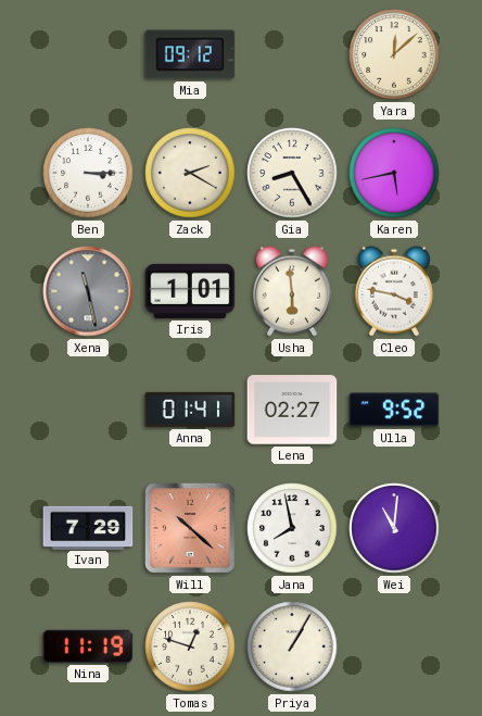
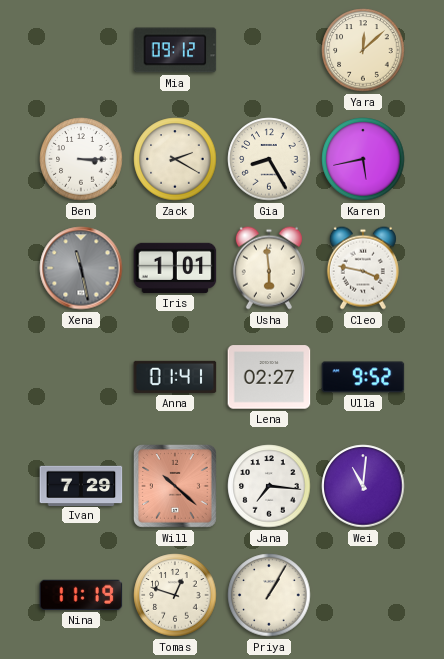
Jana: 7:58 -> 7:16 (269, 486)
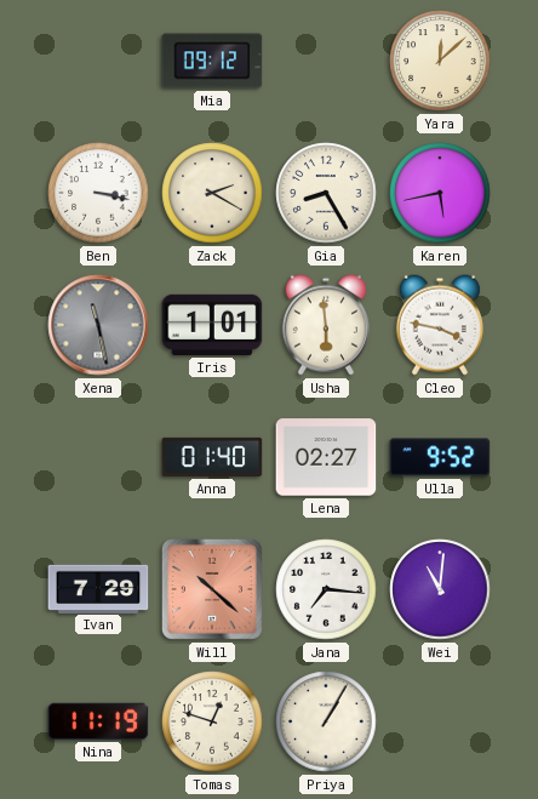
Ben: 3:15 -> 3:17 (98, 193)
Anna: 01:41 -> 01:40 (212, 457)
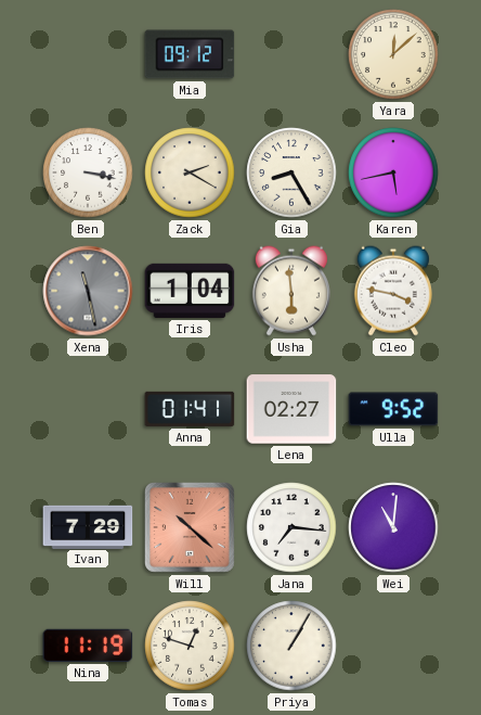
Iris: 1:01 -> 1:04 (190, 291)
Anna: 01:40 -> 01:41 (190, 409)
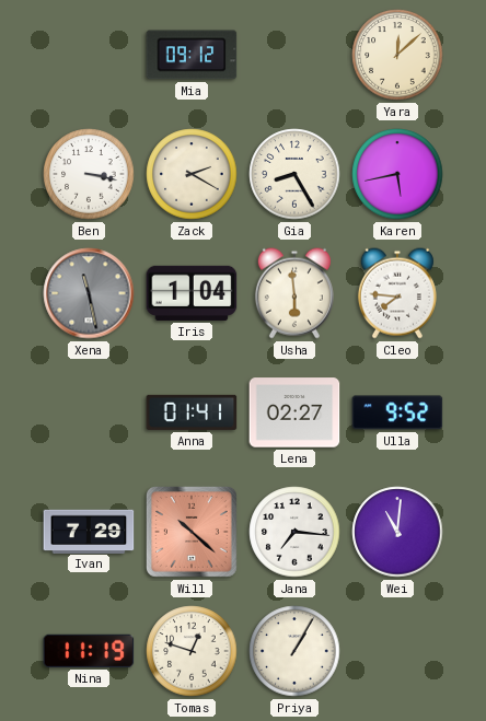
Cleo: 3:47 -> 7:46 (397, 293)
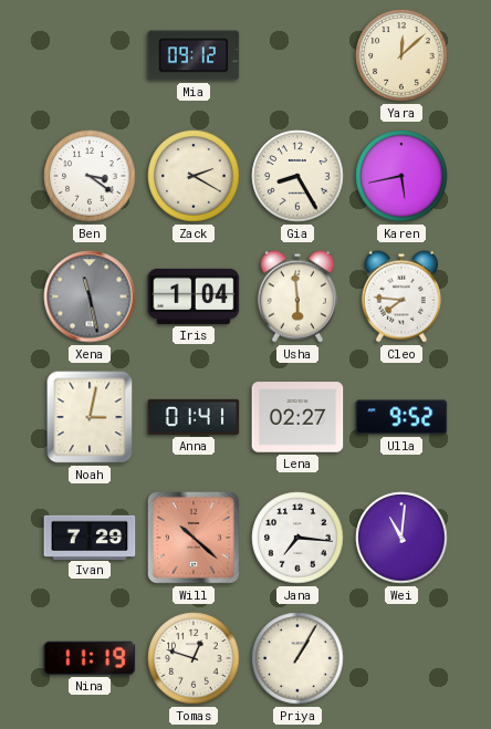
Ben: 3:17 -> 3:21 (90, 176)
Noah: none -> 3:02 (90, 417)
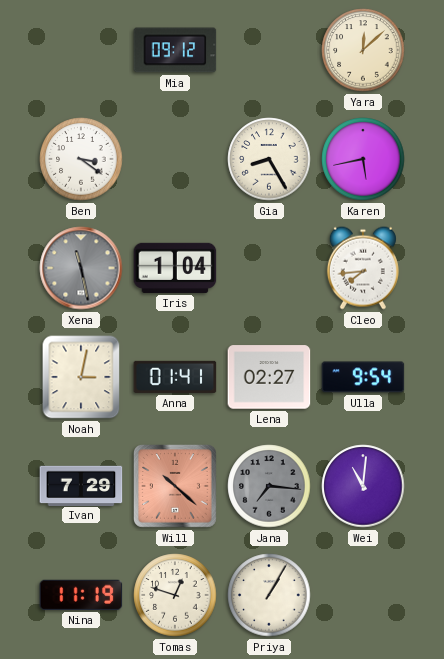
Zack: 2:20 -> none (194, 176)
Usha: 5:59 -> none (297, 296)
Cleo: 7:46 -> 7:44 (363, 268)
Ulla: 9:52 -> 9:54 (363, 377)
Jana dial: white -> grey (269, 486)
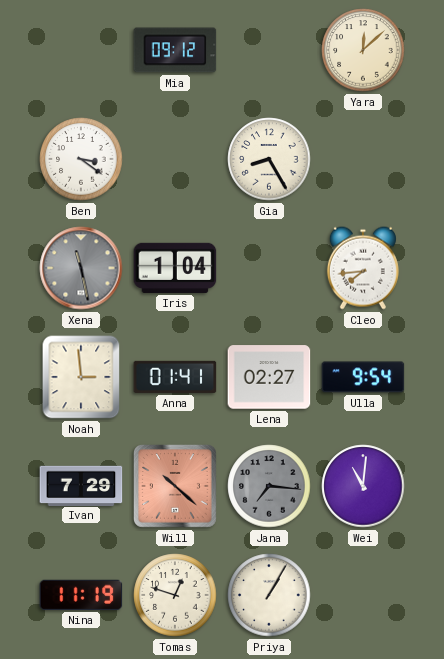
Karen: 5:43 -> none (363, 159)
Noah: 3:02 -> 2:59 (81, 377)
